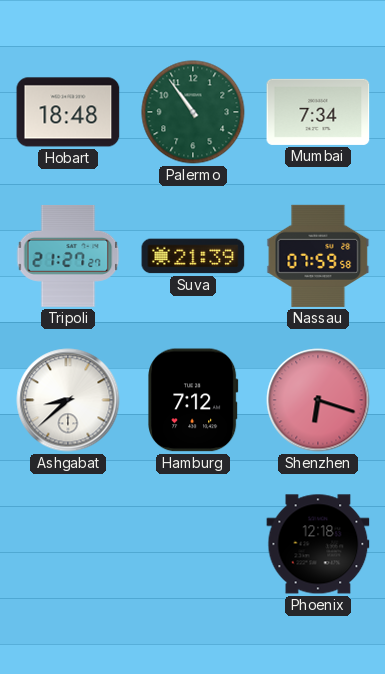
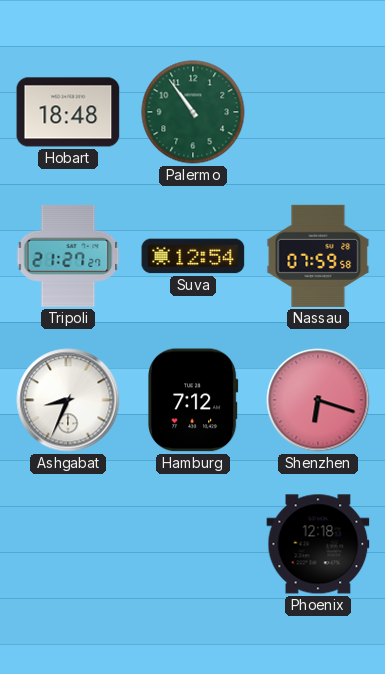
Mumbai: 7:34 -> none (318, 112)
Suva: 21:39 -> 12:54 (193, 256)
Ashgabat: 8:38 -> 8:34 (68, 400)
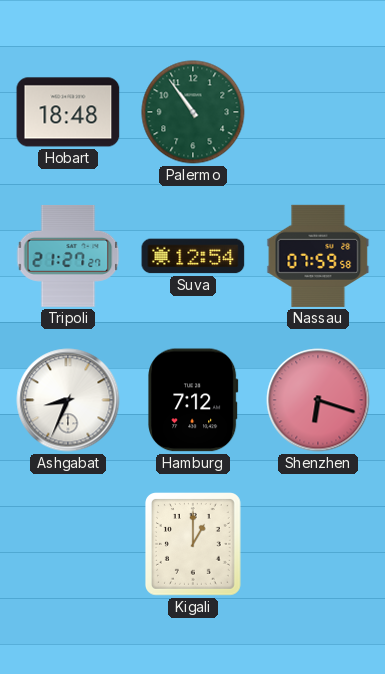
Kigali: none -> 1:00 (194, 545)
Phoenix: 12:18 -> none (318, 544)
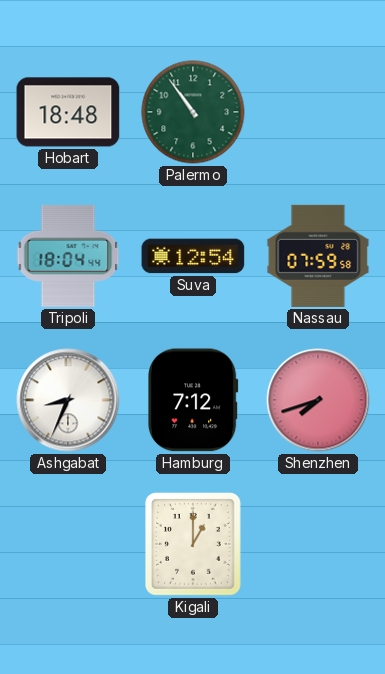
Tripoli: 21:27 -> 18:04 (68, 257)
Shenzhen: 6:18 -> 7:42 (318, 400)
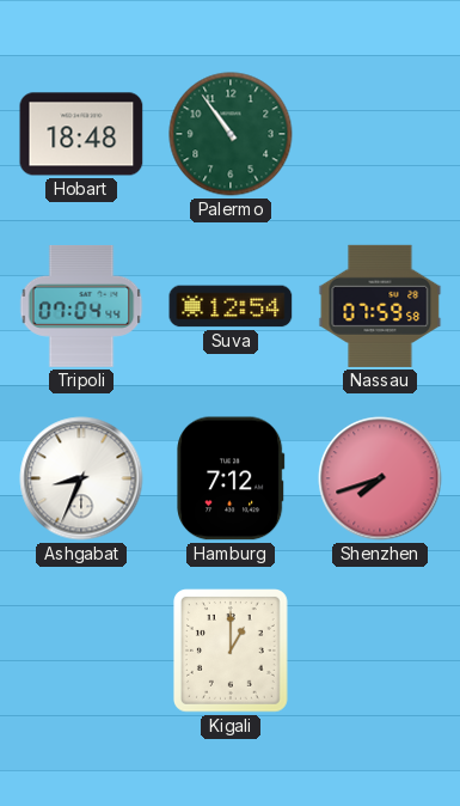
Tripoli: 18:04 -> 07:04 (81, 307)
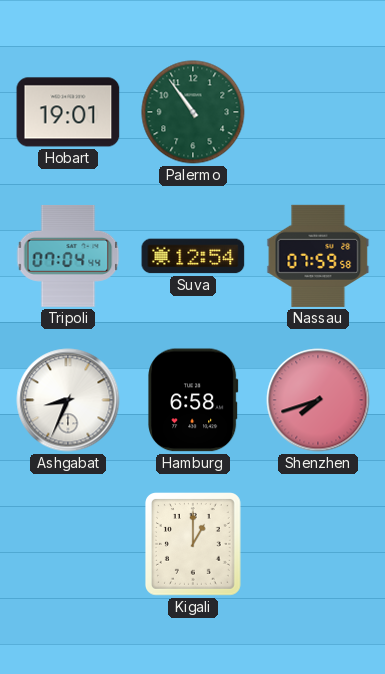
Hobart: 18:48 -> 19:01 (68, 112)
Hamburg: 7:12 -> 6:58 (193, 400)
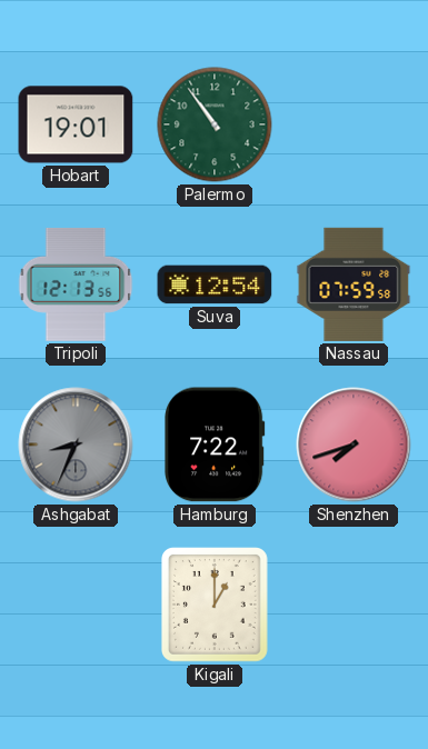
Tripoli: 07:04 -> 12:13 (76, 286)
Ashgabat dial: white -> grey (76, 445)
Hamburg: 6:58 -> 7:22 (215, 445)
